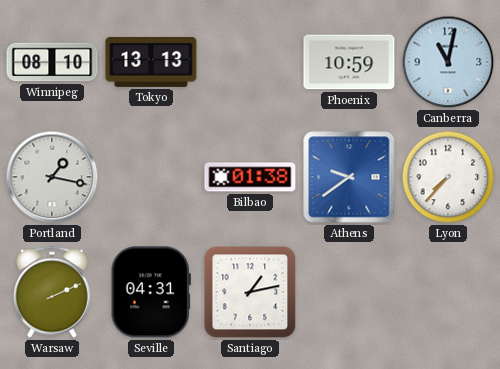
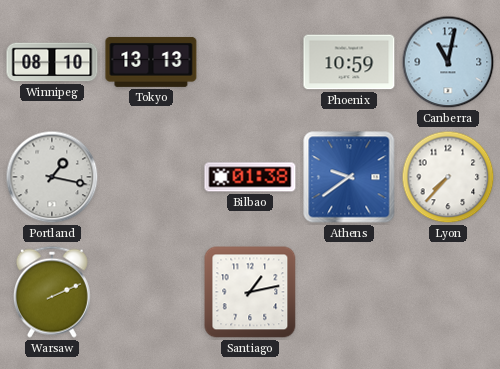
Seville: 04:31 -> none (151, 292)
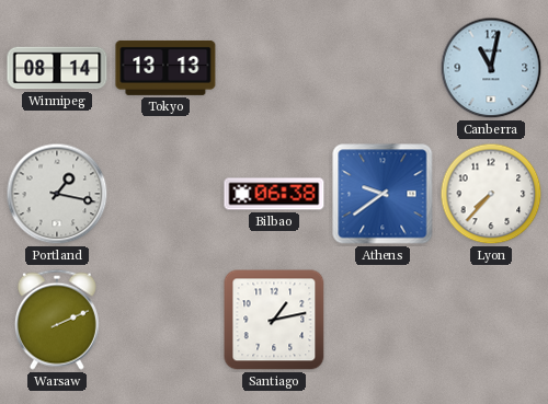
Winnipeg: 08:10 -> 08:14 (57, 68)
Phoenix: 10:59 -> none (349, 62)
Bilbao: 01:38 -> 06:38 (274, 194)
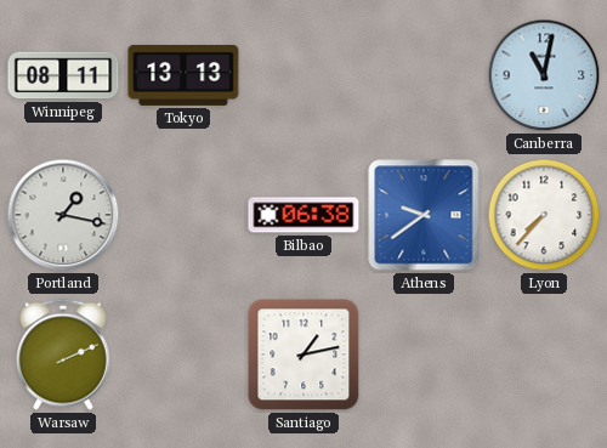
Winnipeg: 08:14 -> 08:11 (63, 75)
